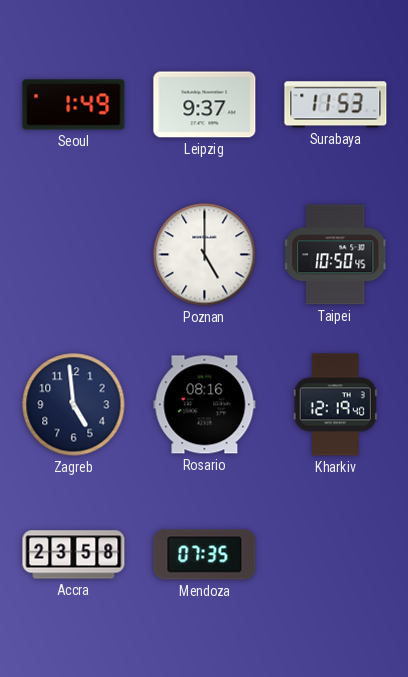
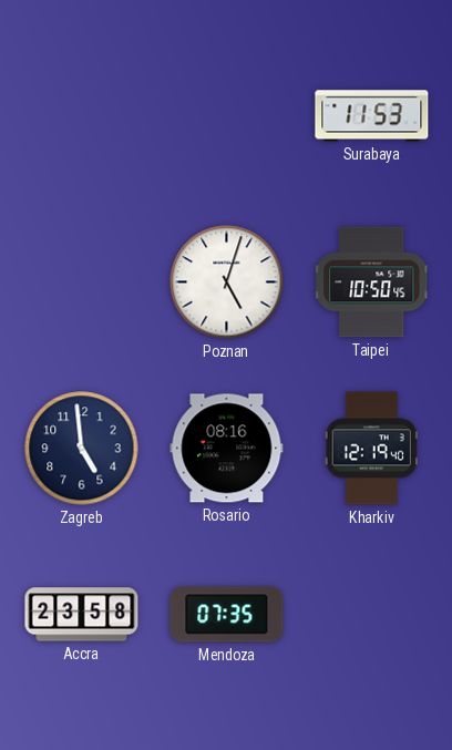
Seoul: 1:49 -> none (74, 105)
Leipzig: 9:37 -> none (205, 105)
Poznan: 5:00 -> 5:03 (227, 282)
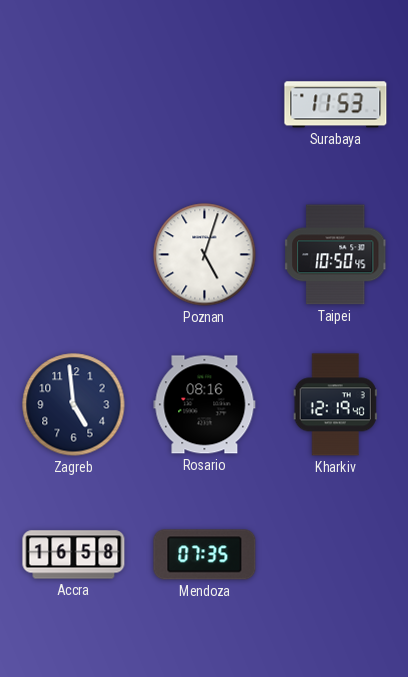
Accra: 23:58 -> 16:58 (74, 555)
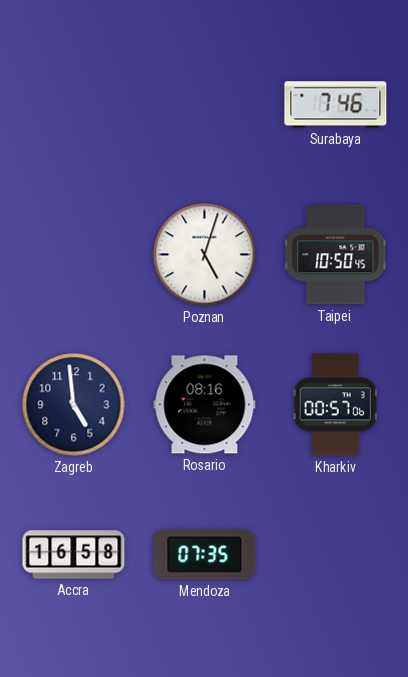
Surabaya: 11:53 -> 7:46 (336, 105)
Kharkiv: 12:19 -> 00:57 (335, 405)
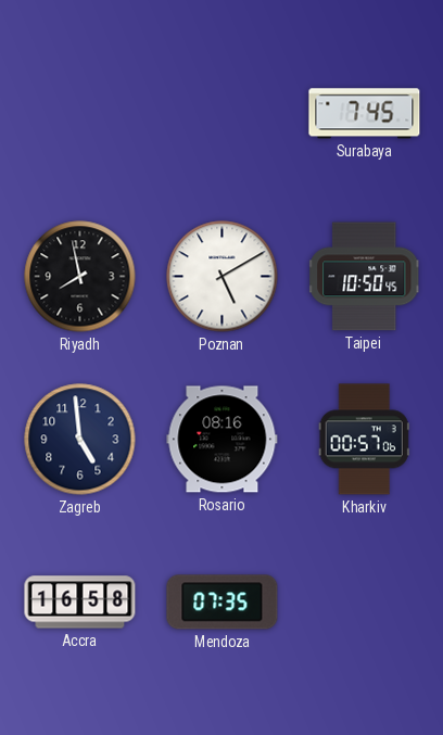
Surabaya: 7:46 -> 7:45 (365, 114)
Riyadh: none -> 7:58 (80, 277)
Poznan: 5:03 -> 5:10 (223, 277)
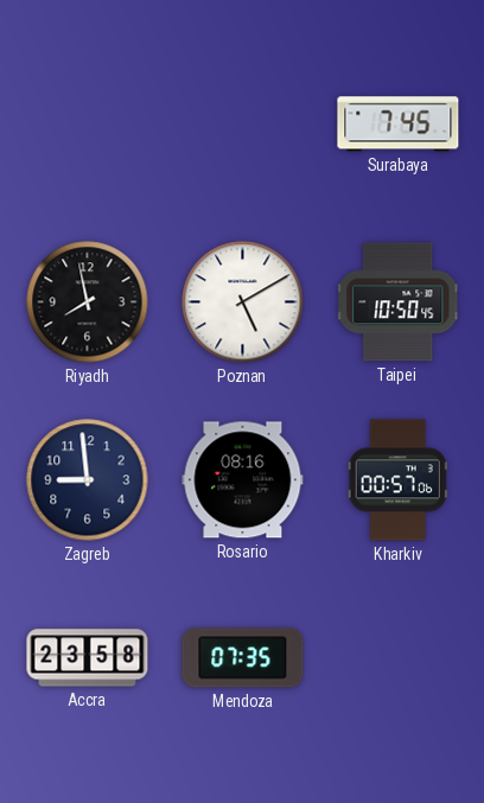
Zagreb: 4:59 -> 8:59 (88, 480)
Accra: 16:58 -> 23:58 (88, 658)
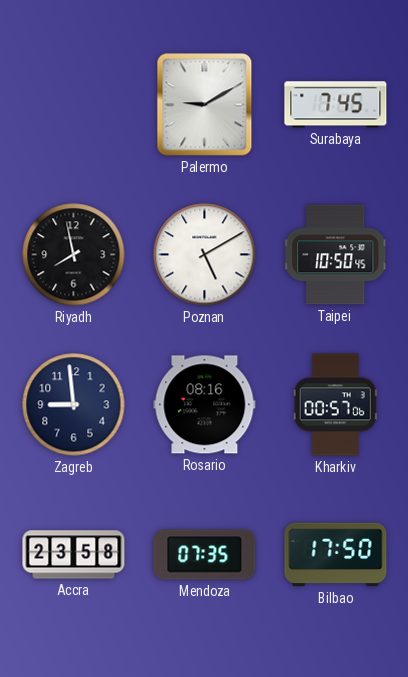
Palermo: none -> 9:10 (205, 105)
Bilbao: none -> 17:50 (336, 555)
